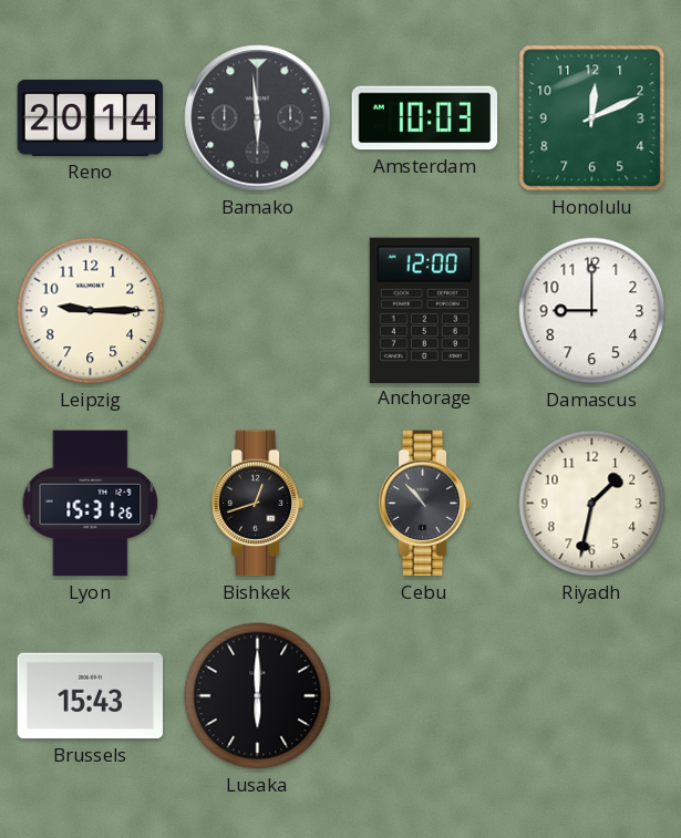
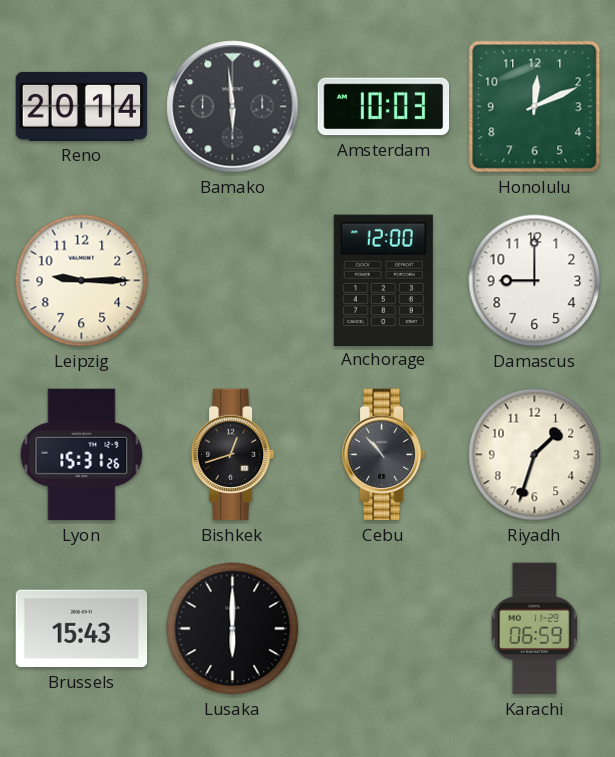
Riyadh: 1:32 -> 1:33 (535, 455)
Karachi: none -> 06:59 (534, 629)
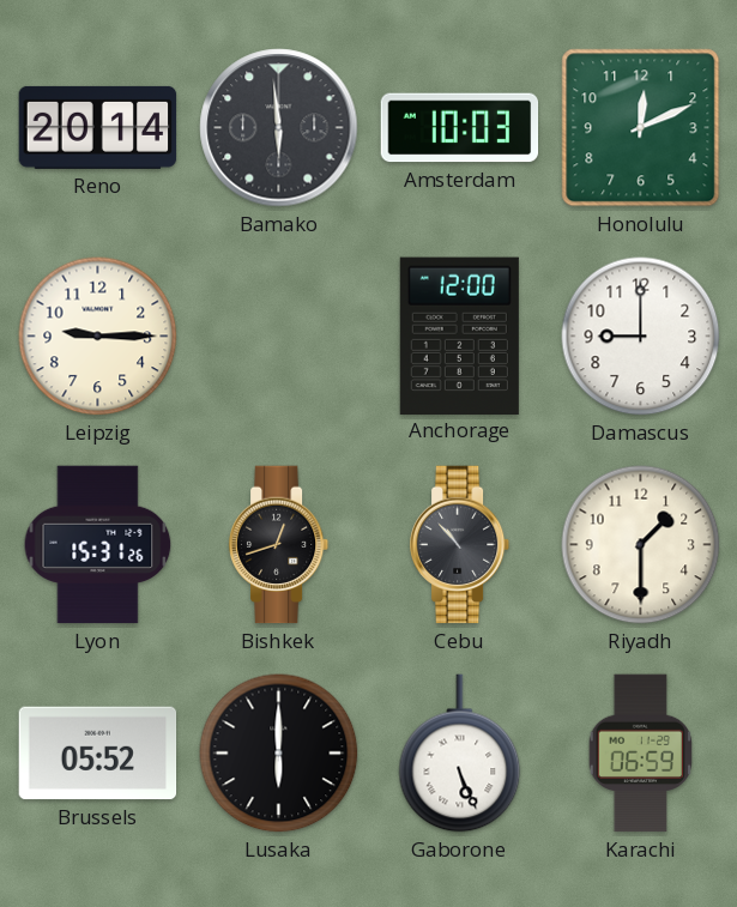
Riyadh: 1:33 -> 1:30 (641, 545)
Brussels: 15:43 -> 05:52 (98, 754)
Gaborone: none -> 5:26 (460, 754)
